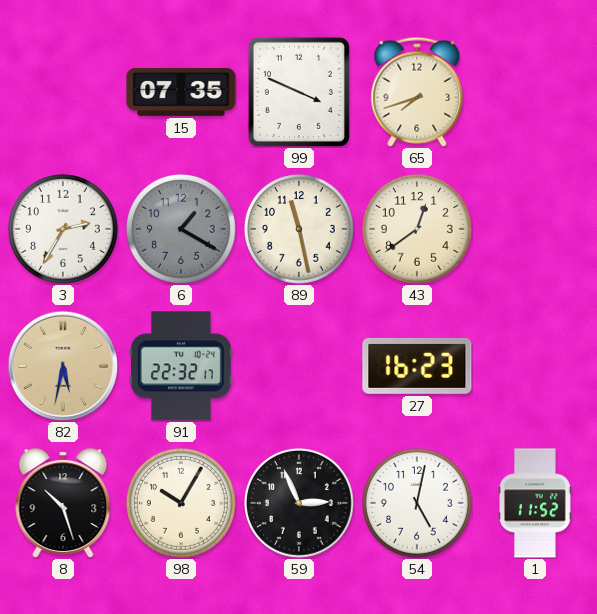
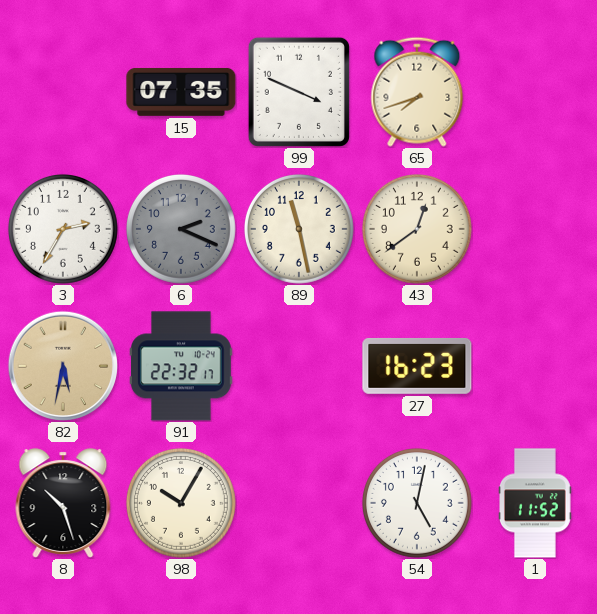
6: 1:20 -> 2:19 (181, 229)
59: 2:56 -> none (299, 503)
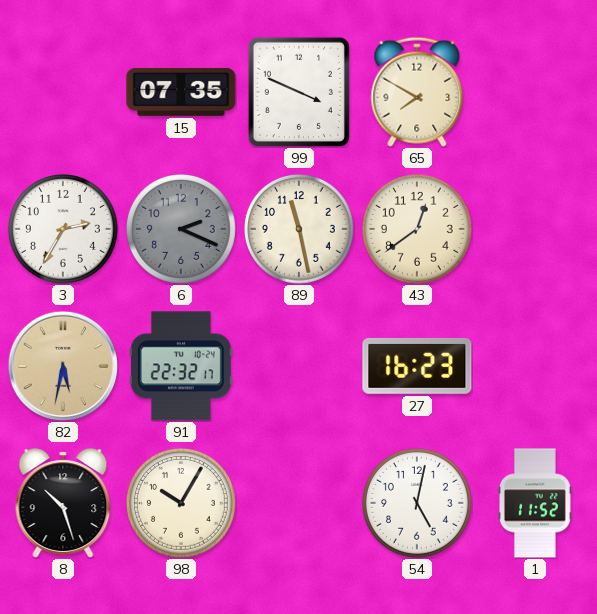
65: 7:42 -> 7:50 (417, 92)
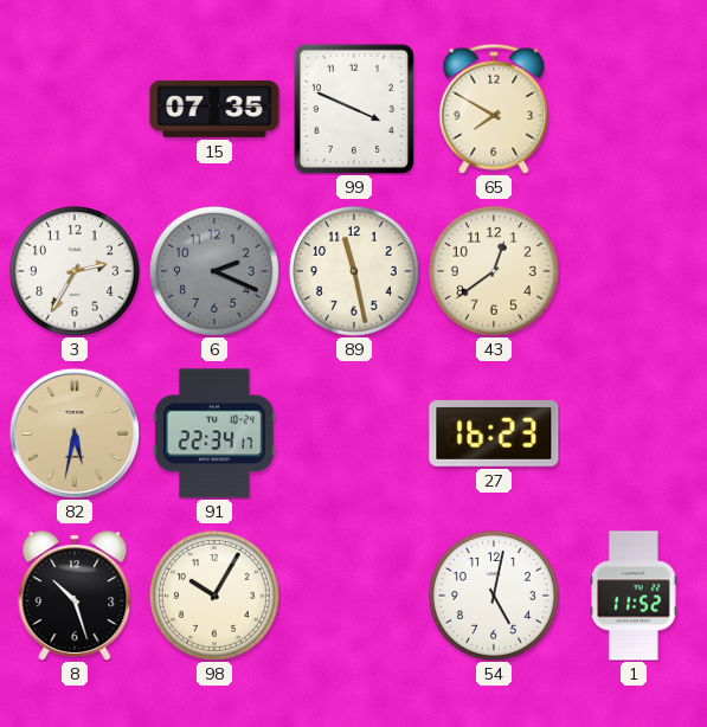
91: 22:32 -> 22:34 (216, 433)
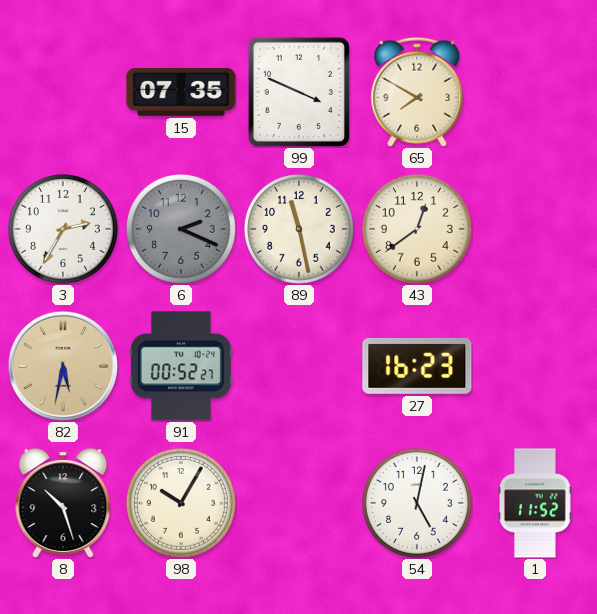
91: 22:34 -> 00:52 (182, 366)
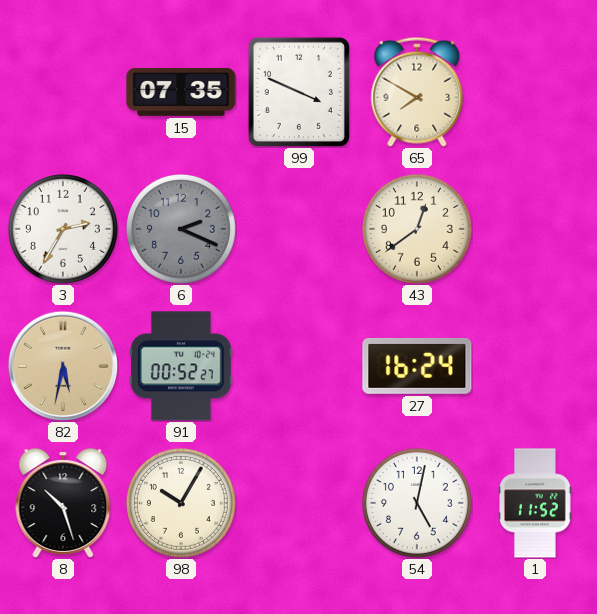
89: 11:28 -> none (299, 229)
27: 16:23 -> 16:24 (417, 366)
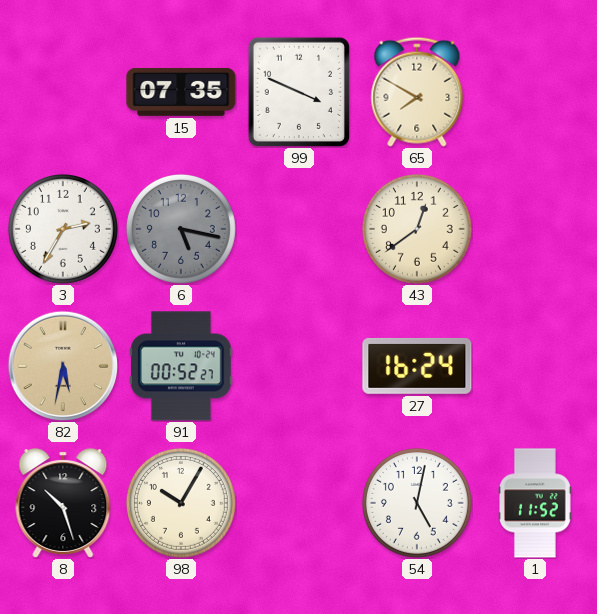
6: 2:19 -> 5:17 (181, 229)
